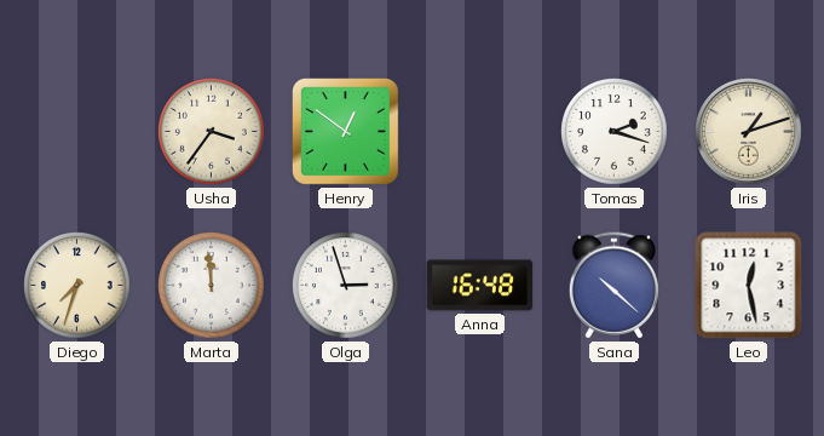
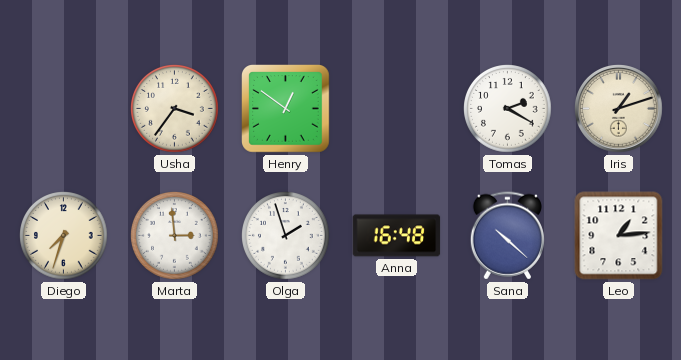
Tomas: 2:18 -> 2:20 (508, 109)
Marta: 11:59 -> 2:59 (175, 236)
Olga: 2:57 -> 1:57 (286, 236)
Leo: 12:28 -> 1:14 (619, 236)
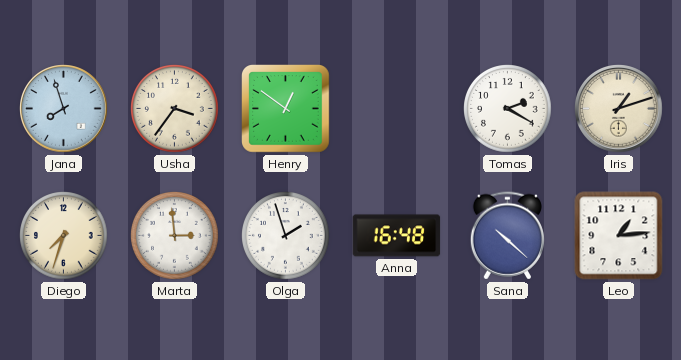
Jana: none -> 7:57 (64, 109)
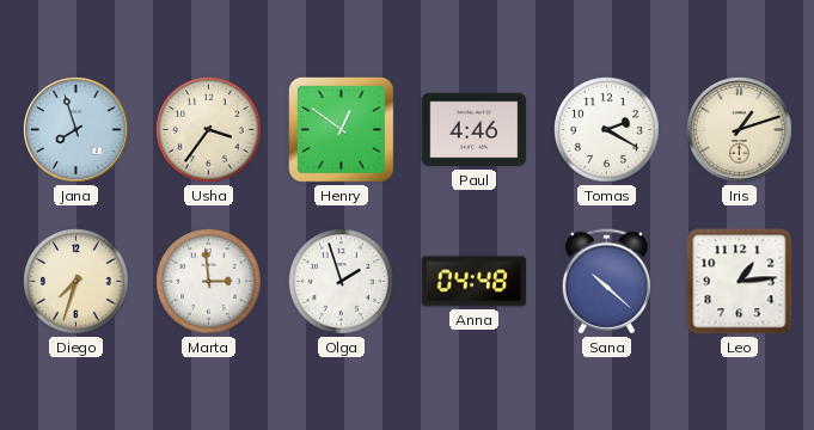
Paul: none -> 4:46 (475, 130)
Anna: 16:48 -> 04:48 (475, 282)
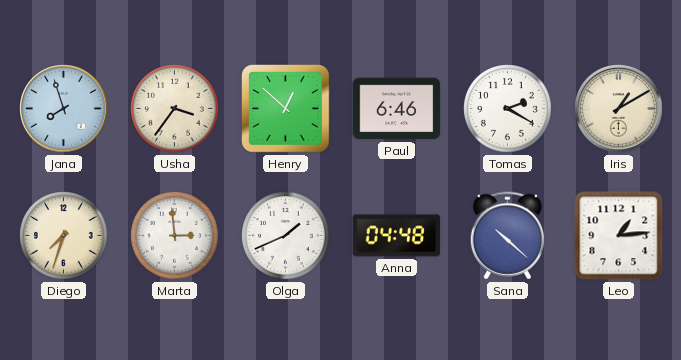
Henry: 12:51 -> 12:52 (286, 109)
Paul: 4:46 -> 6:46 (397, 109)
Iris: 1:12 -> 1:10 (619, 109)
Olga: 1:57 -> 1:41 (286, 236)
